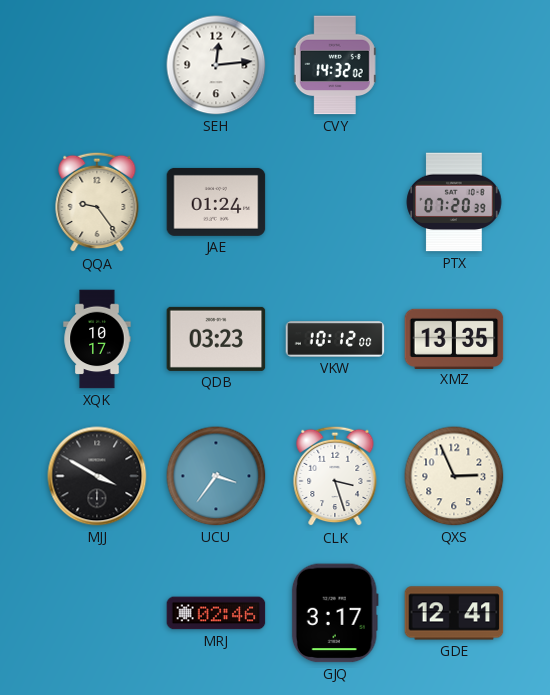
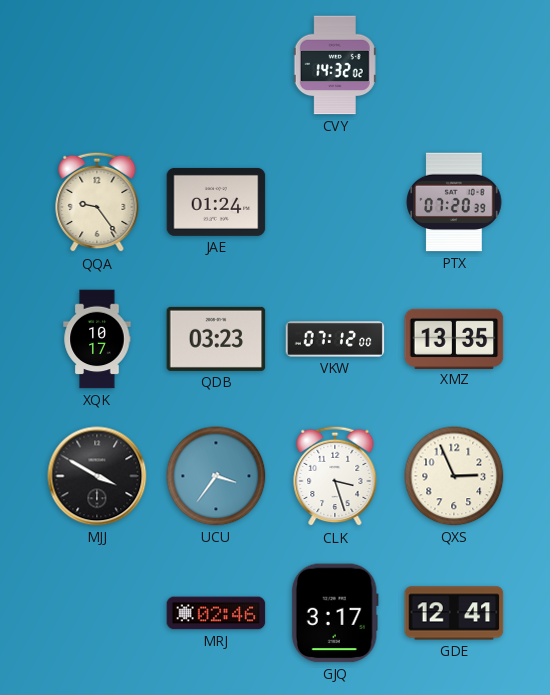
SEH: 12:14 -> none (216, 65)
VKW: 10:12 -> 07:12 (335, 339)
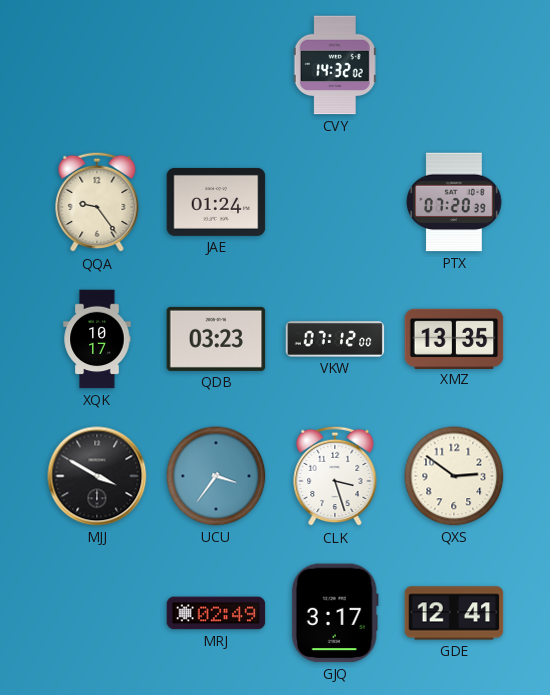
QXS: 2:56 -> 2:51 (454, 476)
MRJ: 02:46 -> 02:49 (216, 613)
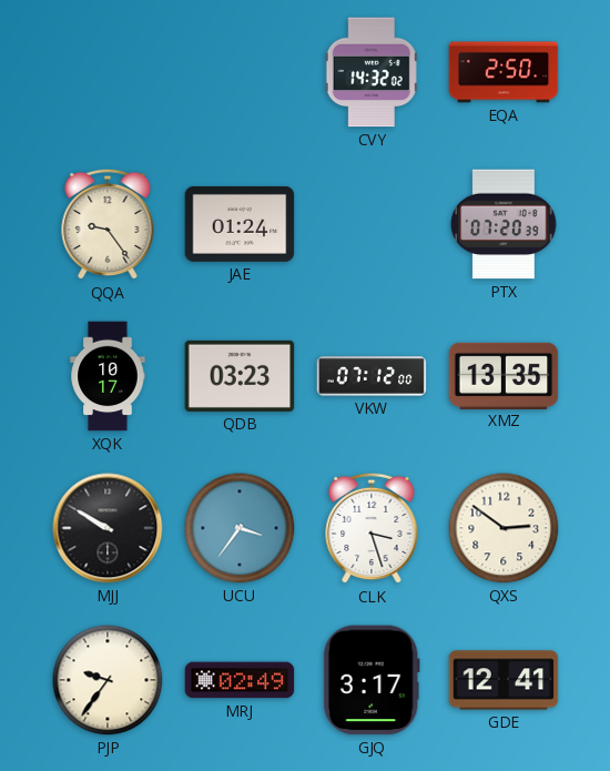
EQA: none -> 2:50 (504, 72)
MJJ: 3:50 -> 9:50 (108, 528)
PJP: none -> 9:36 (108, 680)
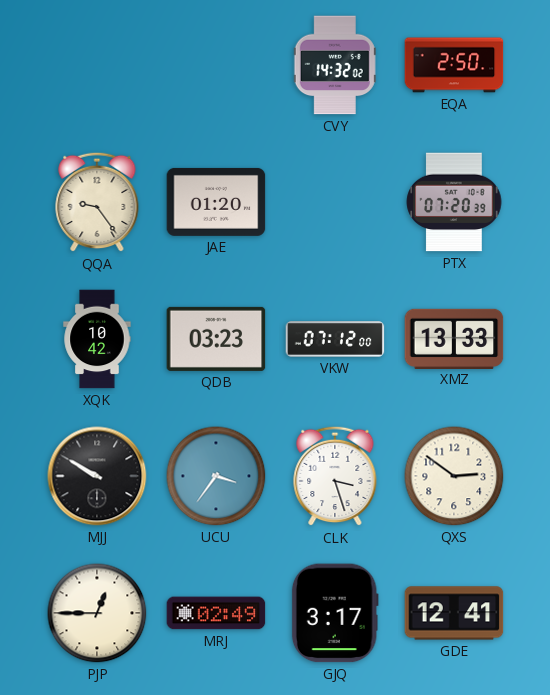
JAE: 01:24 -> 01:20 (216, 202)
XQK: 10:17 -> 10:42 (97, 339)
XMZ: 13:35 -> 13:33 (454, 338)
PJP: 9:36 -> 12:45 (97, 613)
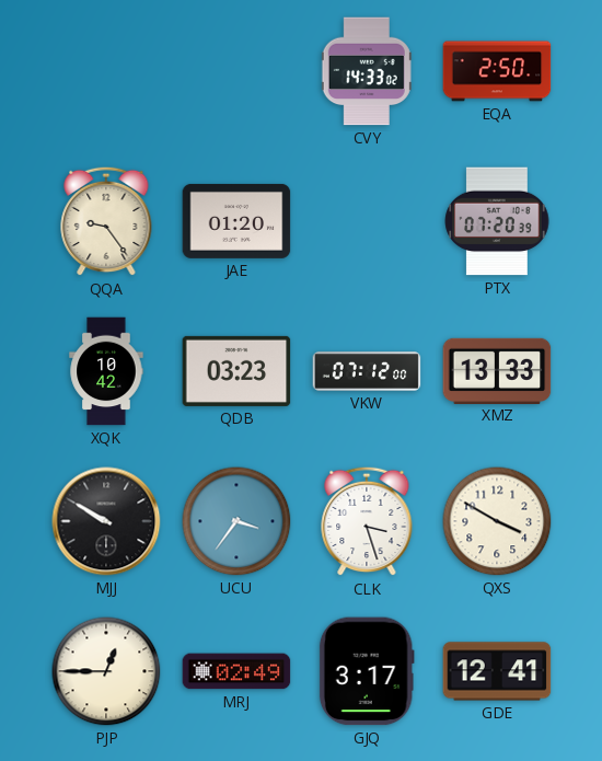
CVY: 14:32 -> 14:33 (367, 71)
QXS: 2:51 -> 3:50 (497, 521)
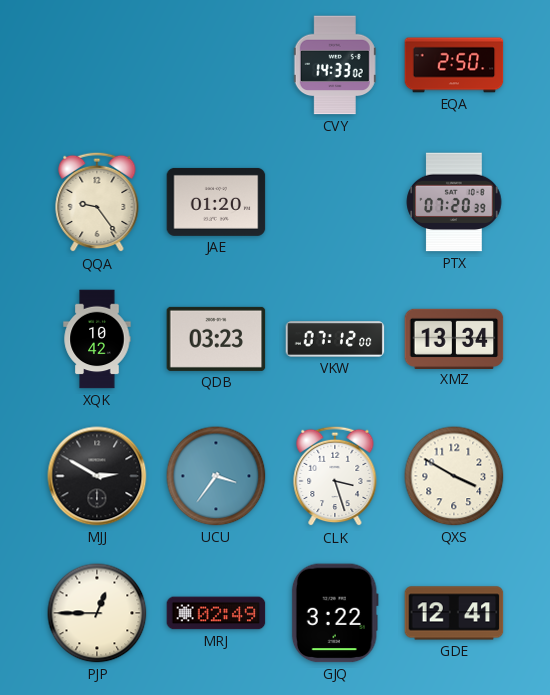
XMZ: 13:33 -> 13:34 (454, 338)
MJJ: 9:50 -> 2:50 (97, 476)
GJQ: 3:17 -> 3:22 (335, 613)
